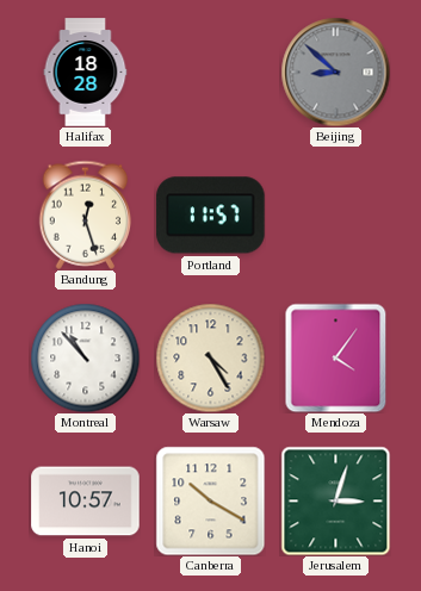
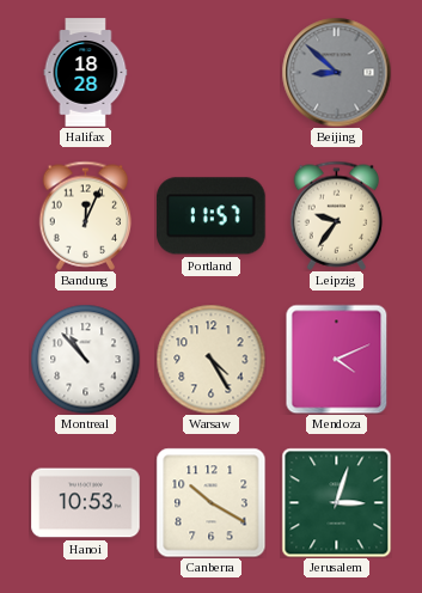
Bandung: 12:27 -> 12:04 (86, 215)
Leipzig: none -> 9:36 (337, 215)
Mendoza: 4:06 -> 4:11 (337, 359)
Hanoi: 10:57 -> 10:53 (86, 503)
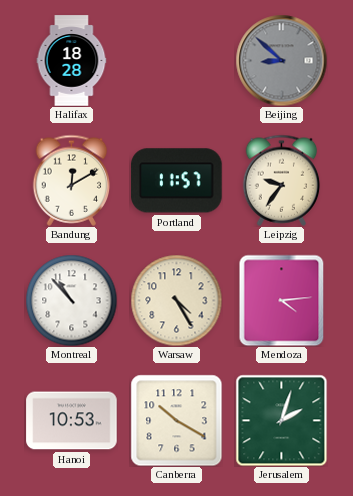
Bandung: 12:04 -> 12:10 (72, 180)
Mendoza: 4:11 -> 4:14 (282, 300)
Jerusalem: 3:03 -> 2:03 (281, 420)
